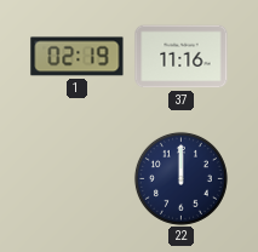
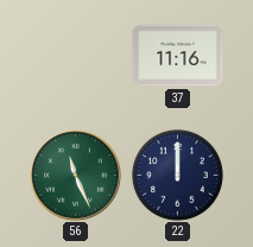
1: 02:19 -> none (78, 57)
56: none -> 11:26 (76, 176)
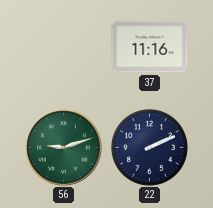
56: 11:26 -> 9:12 (64, 148)
22: 12:00 -> 2:11 (149, 147)
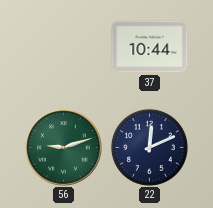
37: 11:16 -> 10:44 (150, 47)
22: 2:11 -> 12:11 (149, 147)
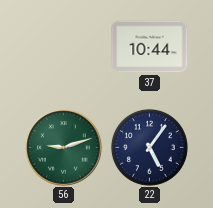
22: 12:11 -> 5:06 (149, 147)
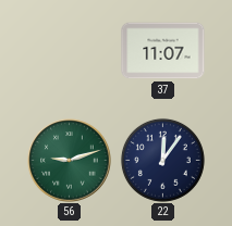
37: 10:44 -> 11:07 (163, 51)
22: 5:06 -> 12:06 (162, 160)
